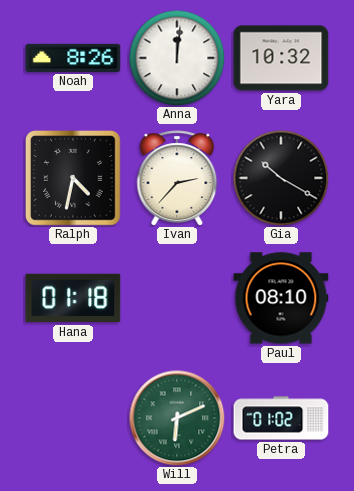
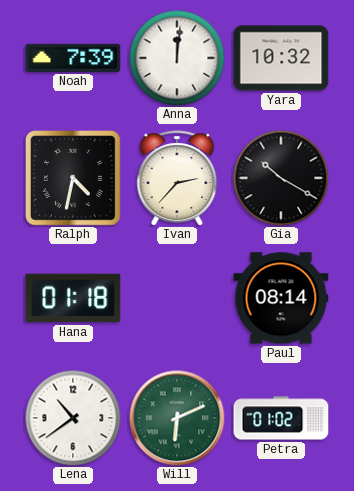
Noah: 8:26 -> 7:39 (73, 58)
Paul: 08:10 -> 08:14 (281, 298)
Lena: none -> 10:39 (73, 418)
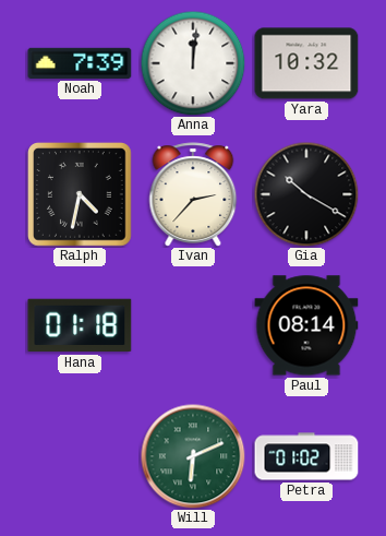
Lena: 10:39 -> none (73, 418)
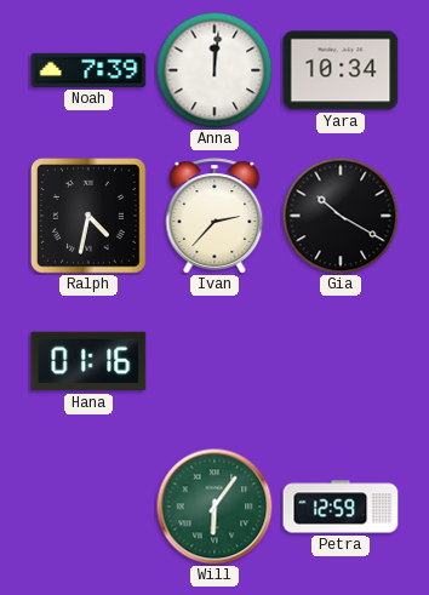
Yara: 10:32 -> 10:34 (341, 70)
Hana: 01:18 -> 01:16 (88, 361)
Paul: 08:14 -> none (306, 325)
Will: 6:11 -> 6:06 (215, 507)
Petra: 01:02 -> 12:59 (341, 507)
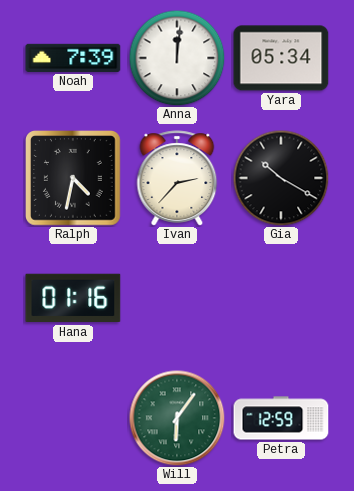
Yara: 10:34 -> 05:34 (281, 58)
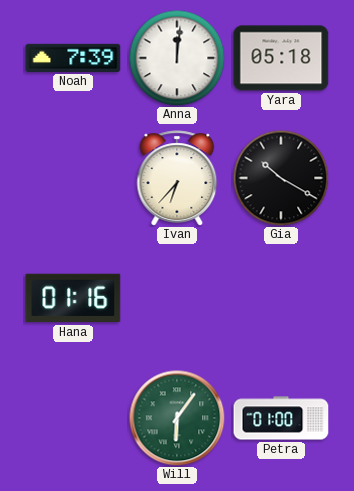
Yara: 05:34 -> 05:18 (281, 58)
Ralph: 4:32 -> none (74, 179)
Ivan: 2:37 -> 6:37 (177, 178)
Petra: 12:59 -> 01:00 (281, 418)
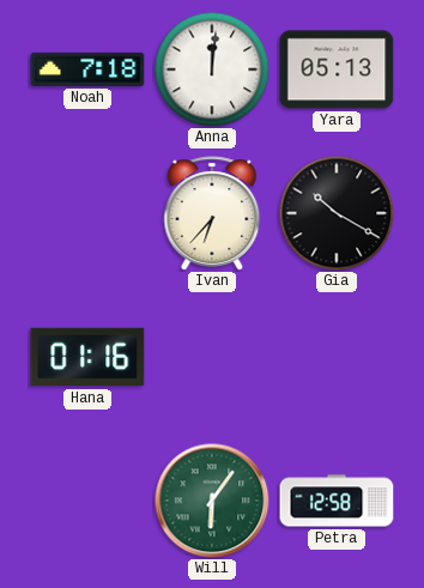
Noah: 7:39 -> 7:18 (87, 69)
Yara: 05:18 -> 05:13 (337, 69)
Petra: 01:00 -> 12:58 (337, 501)
